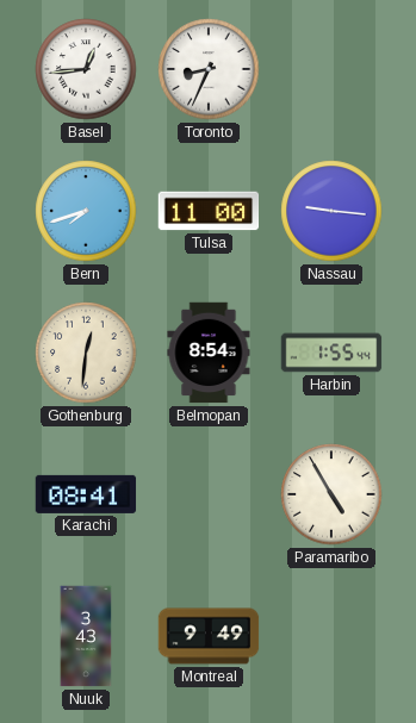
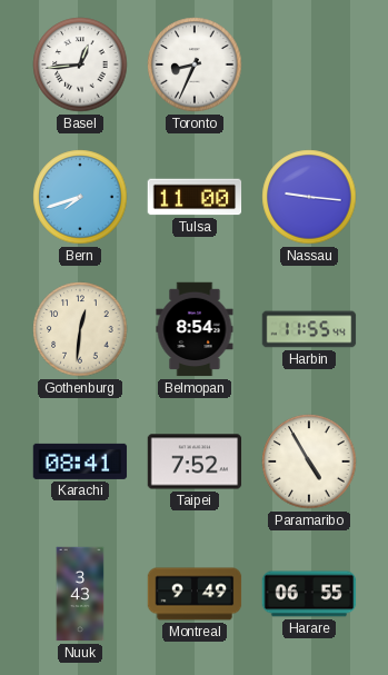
Harbin: 1:55 -> 11:55 (309, 329)
Taipei: none -> 7:52 (195, 461)
Harare: none -> 06:55 (309, 594)
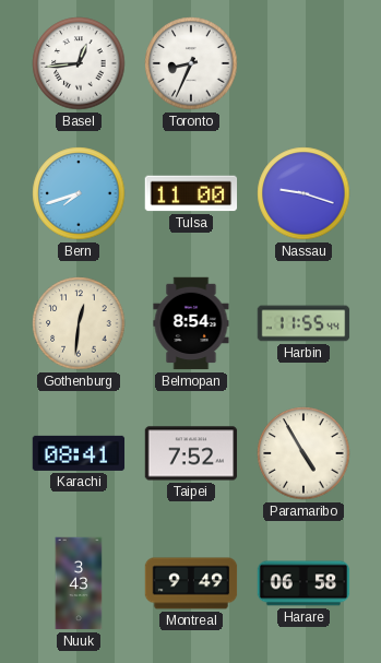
Nassau: 9:16 -> 9:18 (303, 193)
Harare: 06:55 -> 06:58 (303, 583)
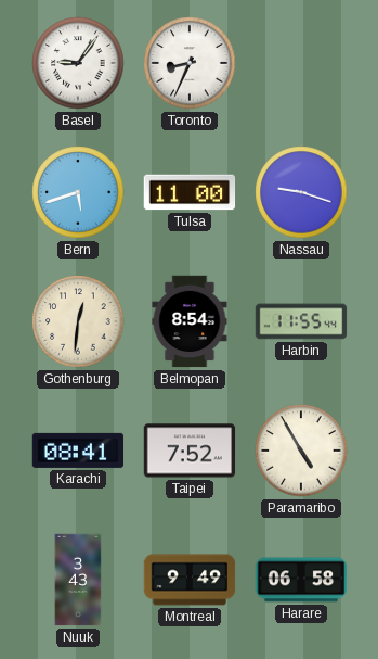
Basel: 12:44 -> 9:06 (78, 63)
Bern: 7:42 -> 5:42 (78, 192)
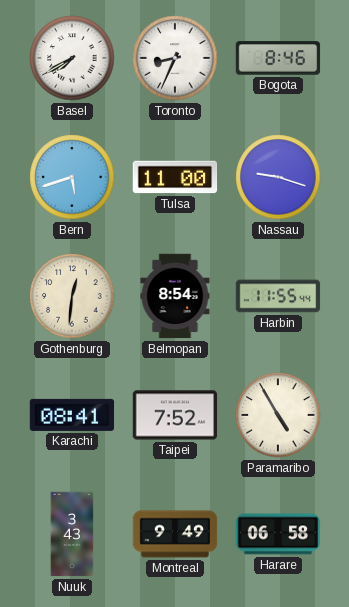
Basel: 9:06 -> 7:40 (72, 58)
Bogota: none -> 8:46 (278, 58)
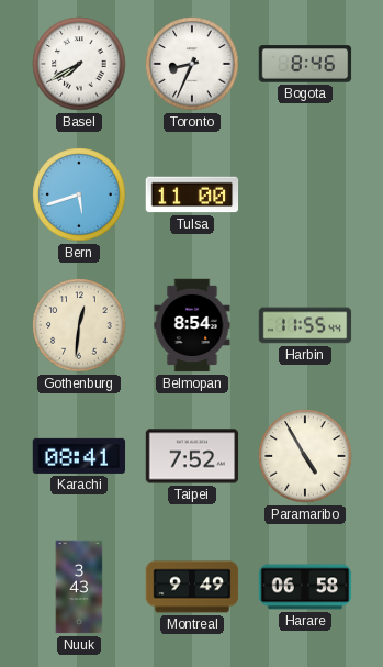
Nassau: 9:18 -> none (278, 177)
